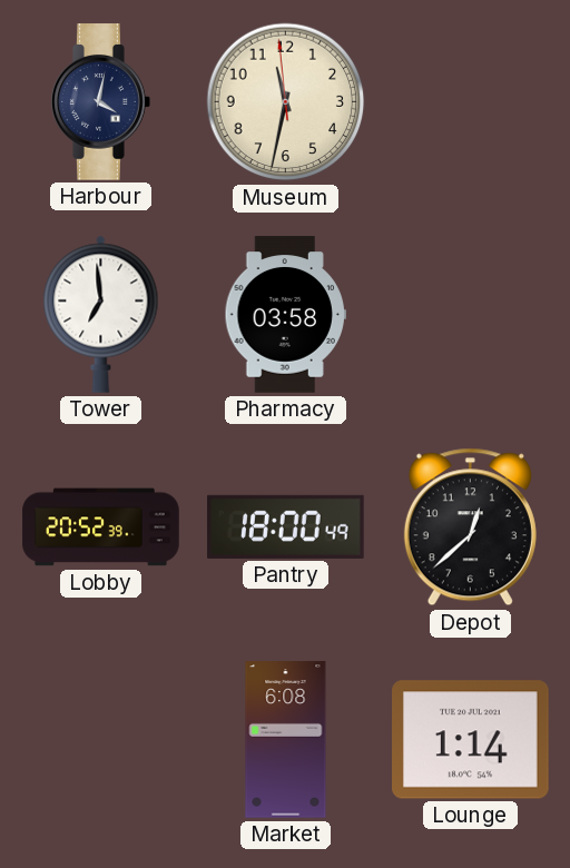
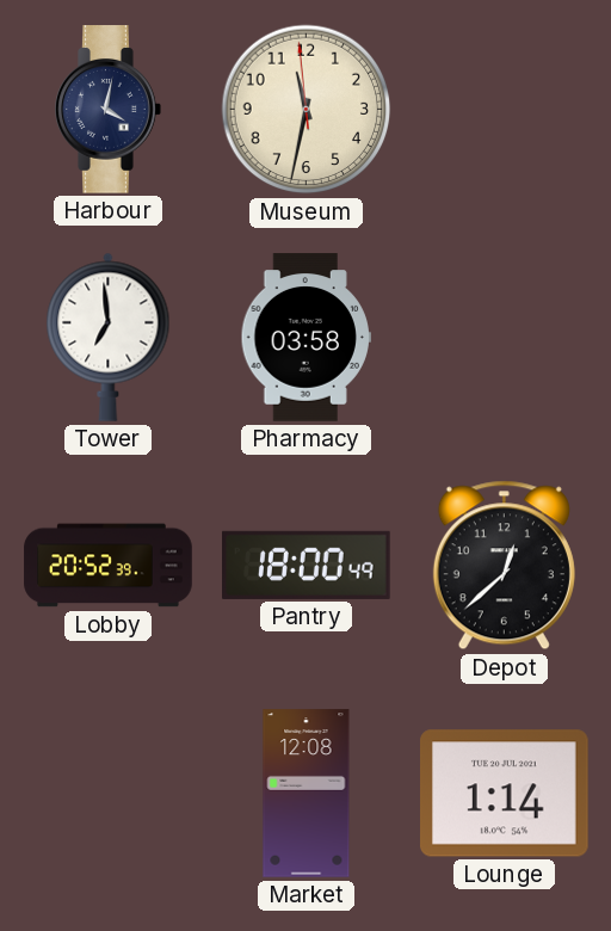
Market: 6:08 -> 12:08 (307, 794)
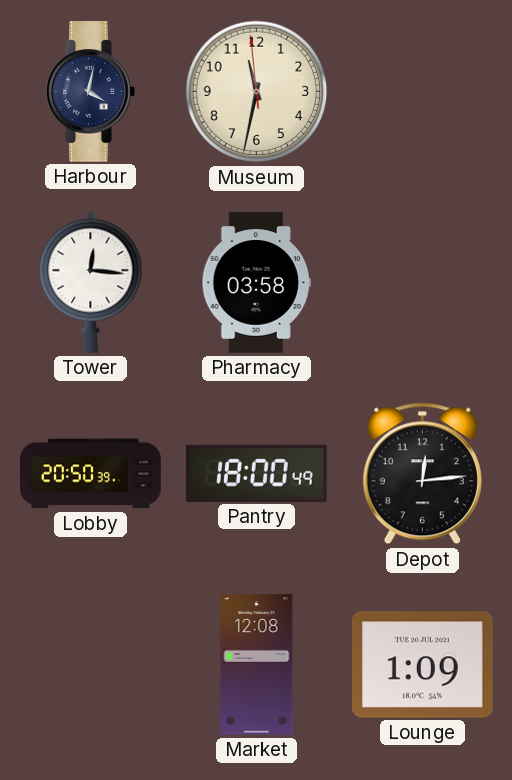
Tower: 6:59 -> 12:16 (91, 282)
Lobby: 20:52 -> 20:50 (91, 474)
Depot: 12:38 -> 12:14 (422, 474)
Lounge: 1:14 -> 1:09 (423, 665)
